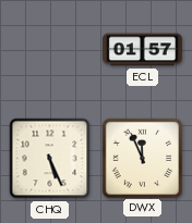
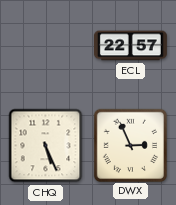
ECL: 01:57 -> 22:57 (130, 46)
DWX: 11:56 -> 2:56 (130, 145)
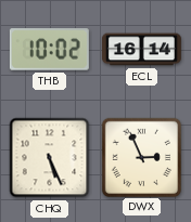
THB: none -> 10:02 (49, 50)
ECL: 22:57 -> 16:14 (141, 50)
